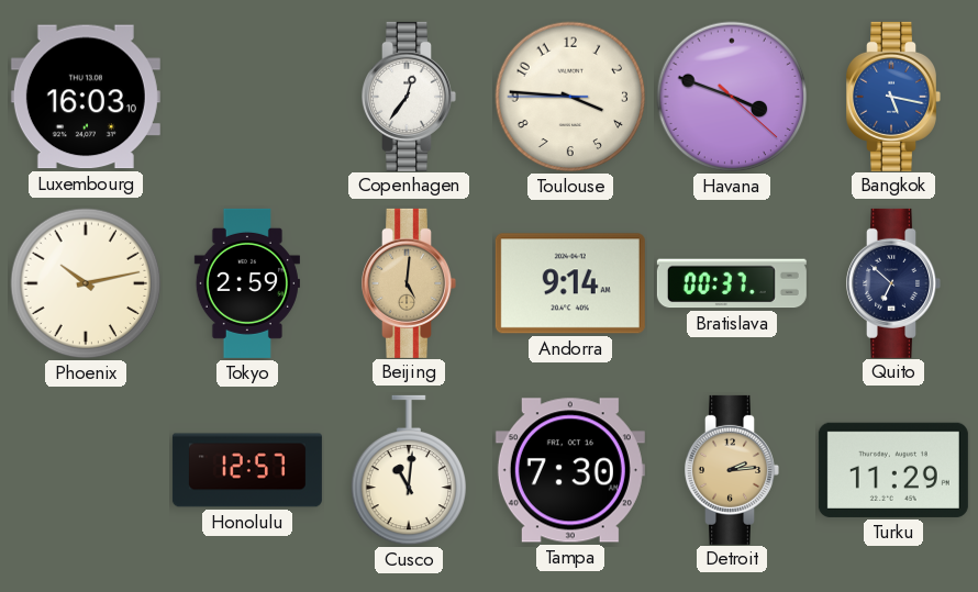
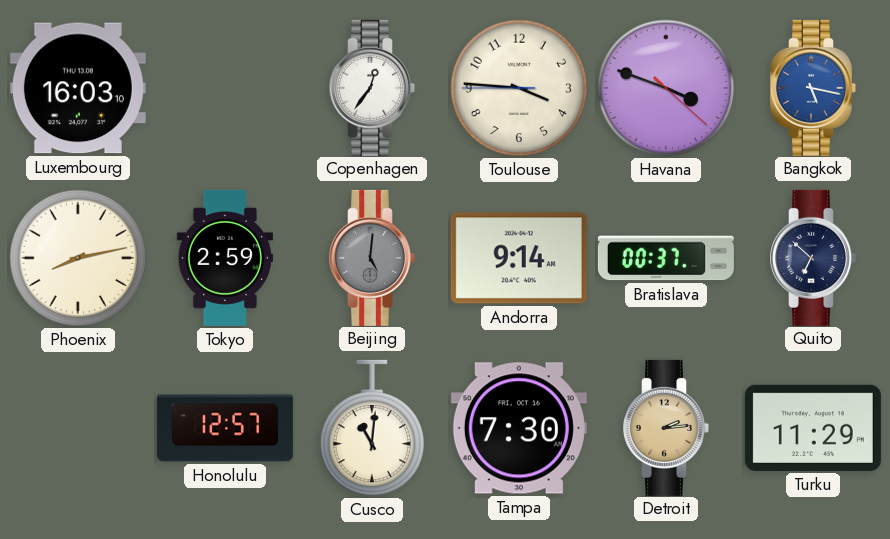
Phoenix: 10:13 -> 8:13 (78, 258)
Beijing dial: champagne -> grey (372, 258)
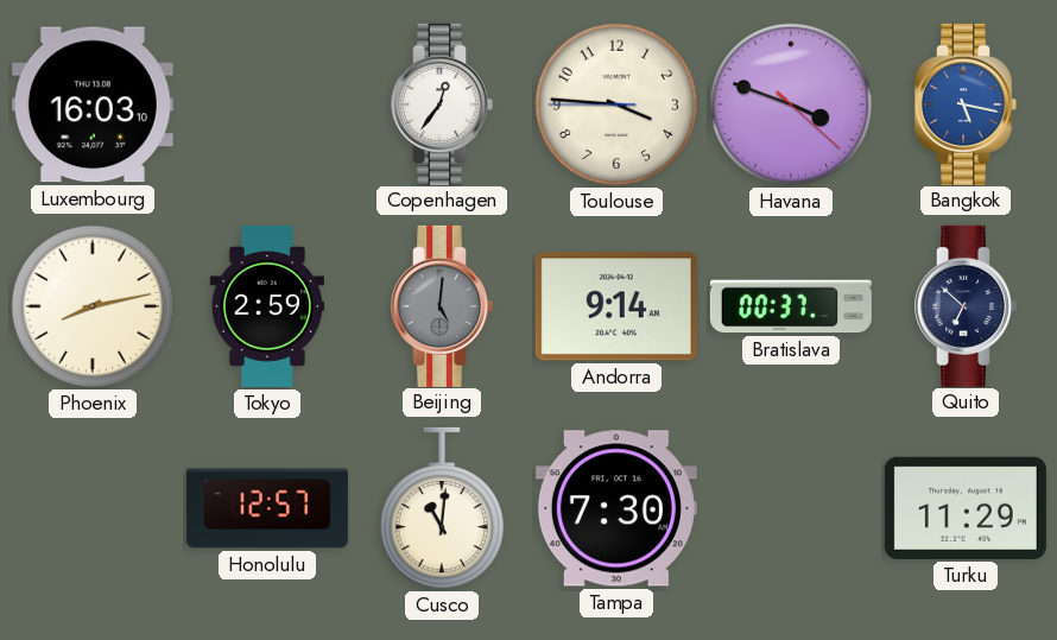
Detroit: 2:14 -> none (666, 428)
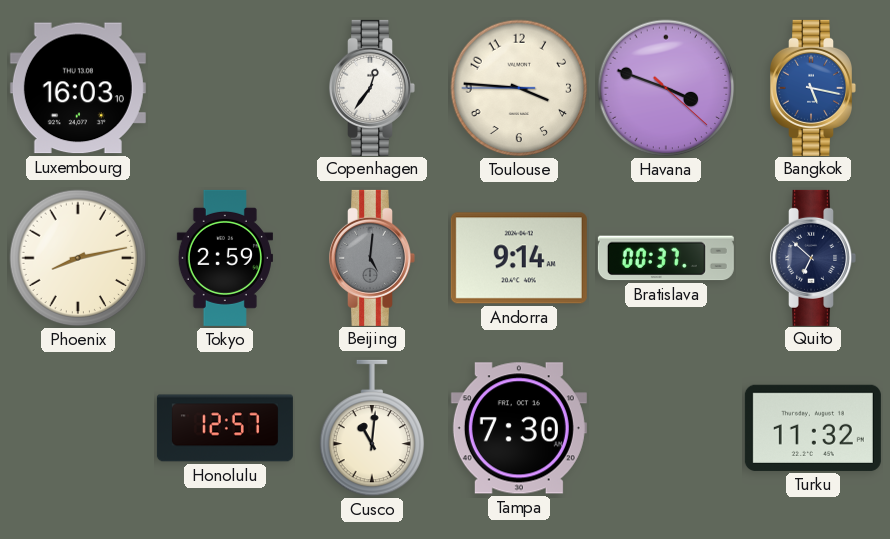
Turku: 11:29 -> 11:32 (813, 428)
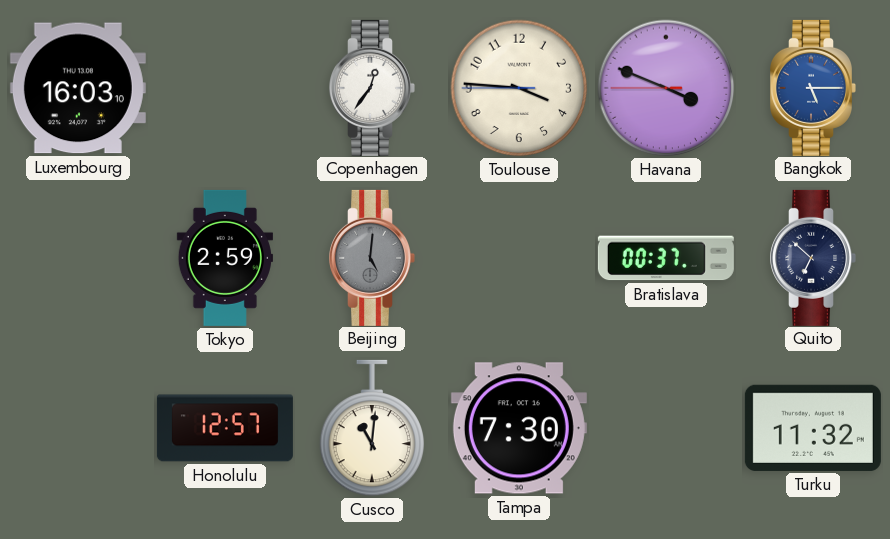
Havana: 3:48:22 -> 3:48:45 (666, 88)
Bangkok: 5:17 -> 5:15 (813, 88)
Phoenix: 8:13 -> none (78, 258)
Andorra: 9:14 -> none (519, 258)
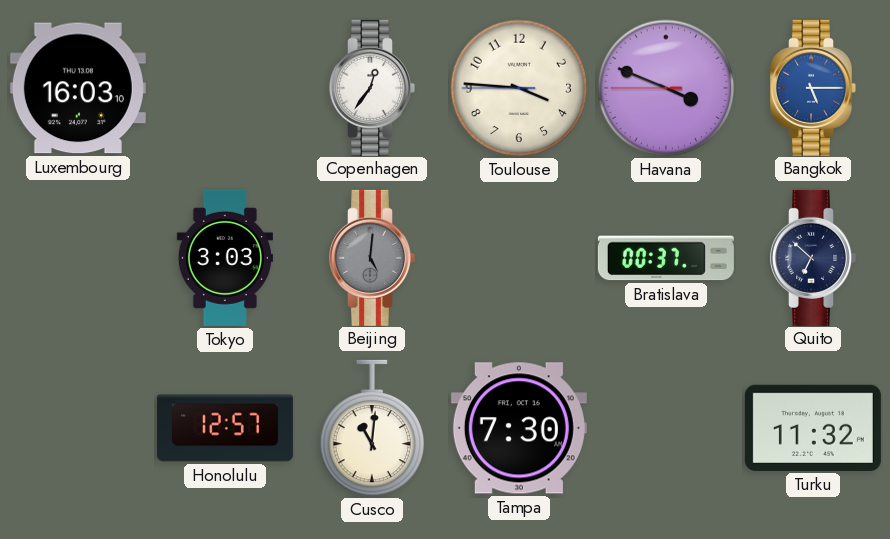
Tokyo: 2:59 -> 3:03 (225, 258)
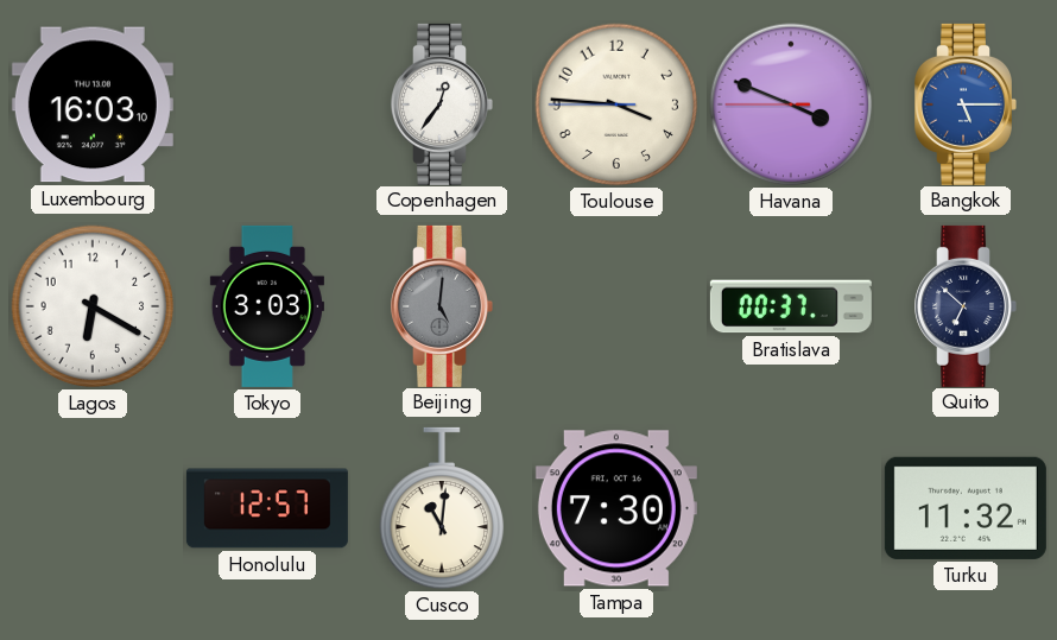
Lagos: none -> 6:20 (93, 306)
